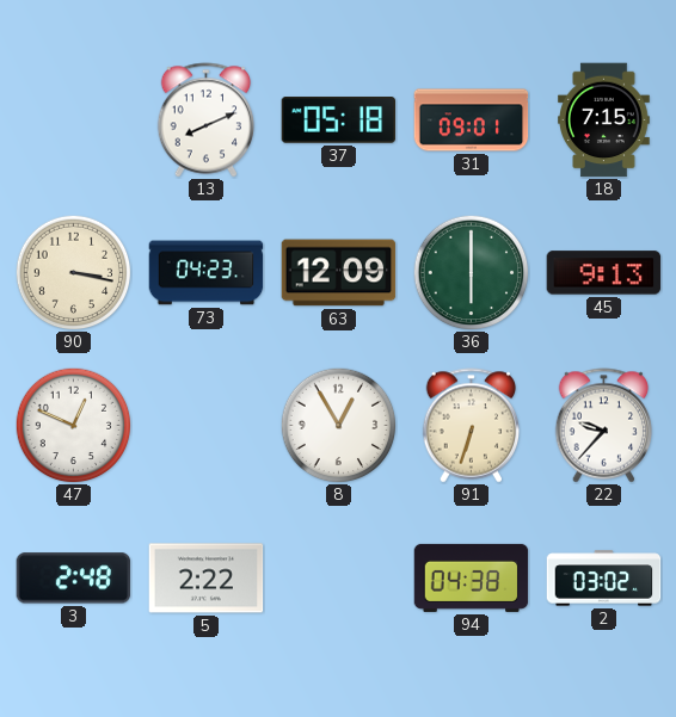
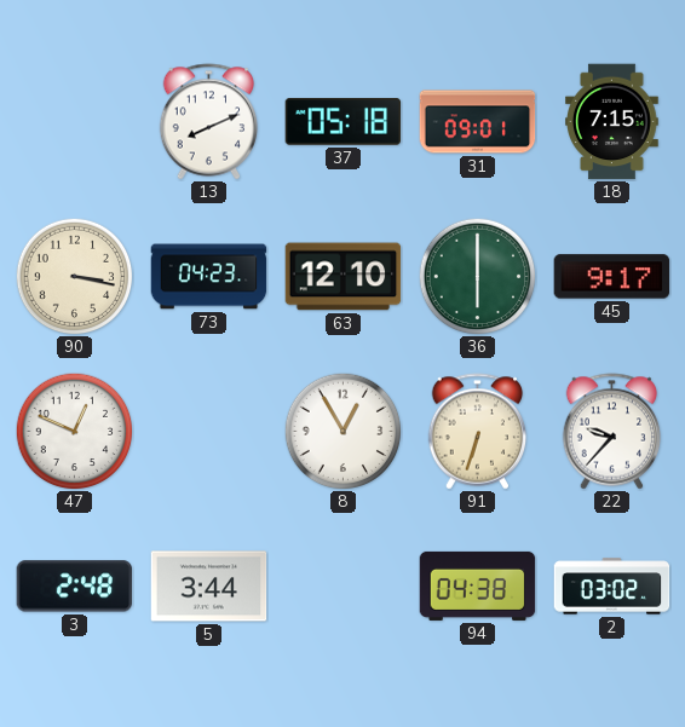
63: 12:09 -> 12:10 (344, 277)
45: 9:13 -> 9:17 (612, 277)
5: 2:22 -> 3:44 (209, 587)
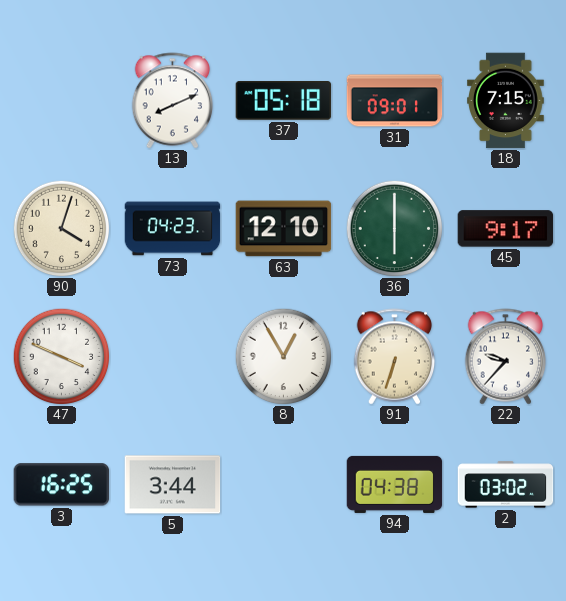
90: 3:17 -> 4:03 (61, 228)
47: 12:49 -> 3:49 (61, 356)
3: 2:48 -> 16:25 (62, 485)
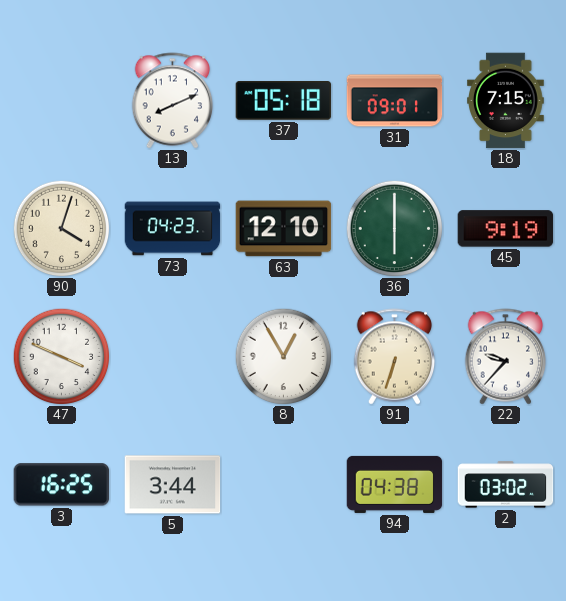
45: 9:17 -> 9:19 (506, 229)
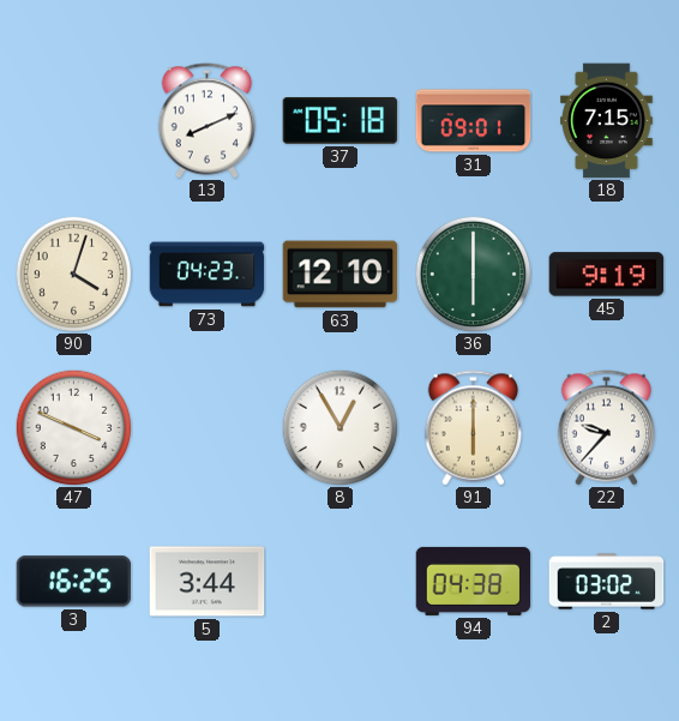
91: 6:33 -> 6:00 (474, 428)
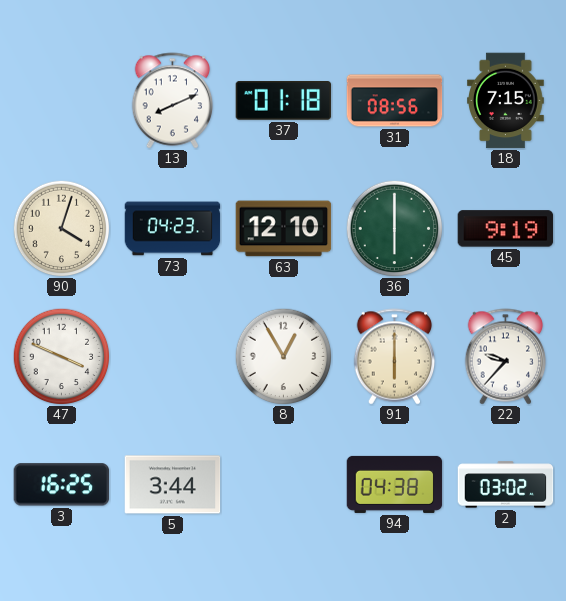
37: 05:18 -> 01:18 (284, 101)
31: 09:01 -> 08:56 (395, 101)
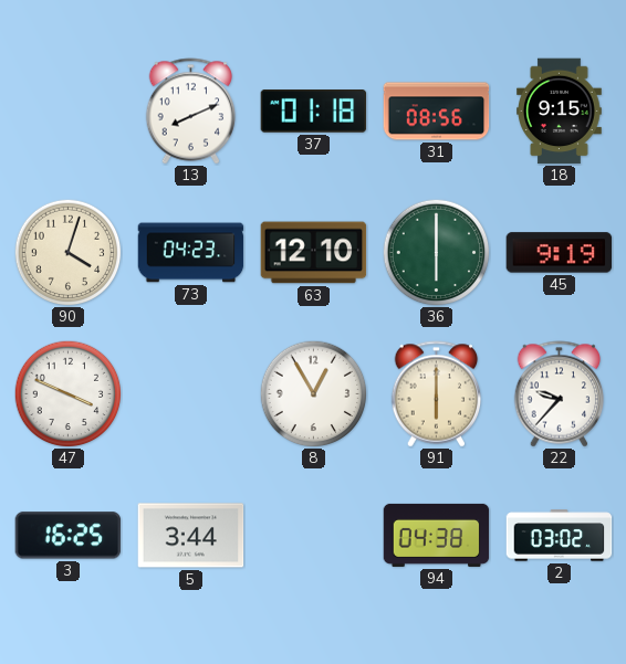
18: 7:15 -> 9:15 (560, 112)
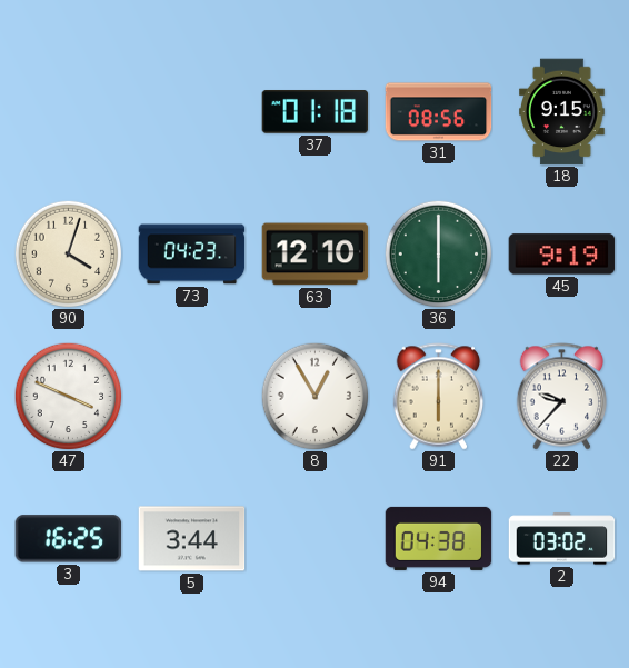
13: 8:11 -> none (191, 112)
